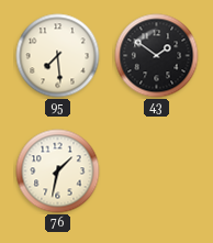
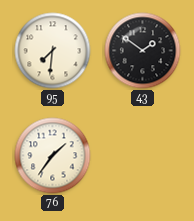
95: 7:29 -> 7:31 (53, 51)
76: 1:32 -> 1:36 (53, 156)
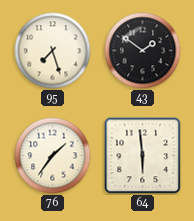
95: 7:31 -> 7:27 (53, 51)
64: none -> 5:59 (143, 156)
